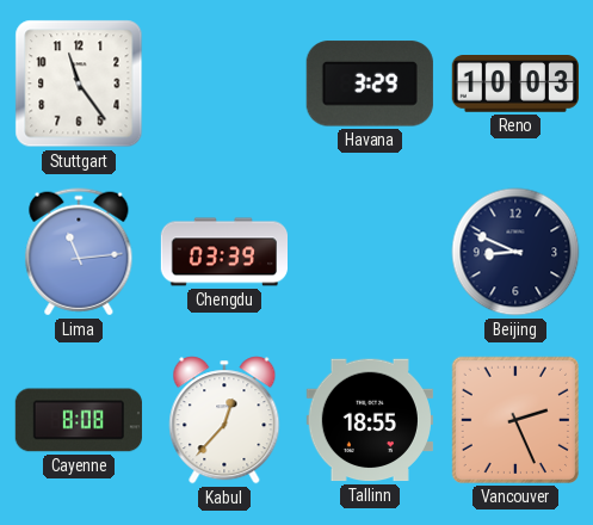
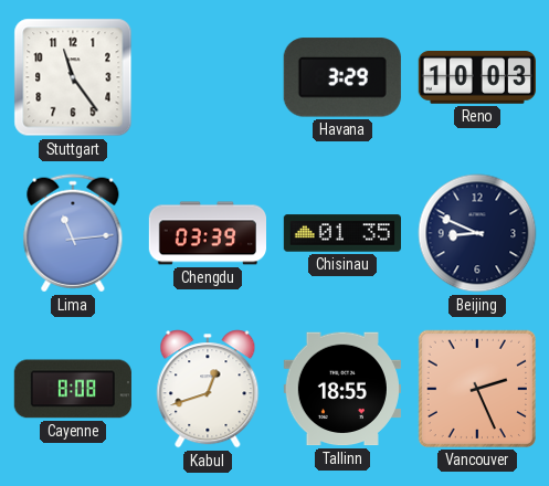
Chisinau: none -> 01:35 (341, 233)
Kabul: 12:37 -> 12:42 (208, 389)
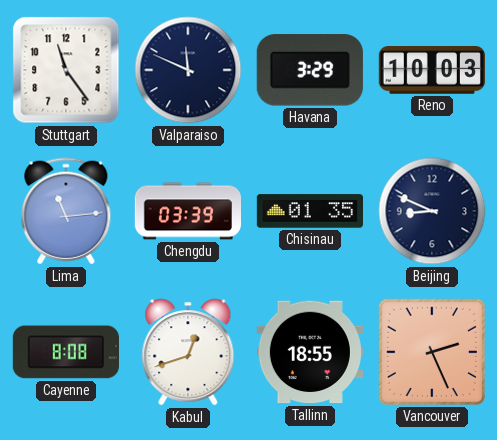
Valparaiso: none -> 11:49 (188, 70)
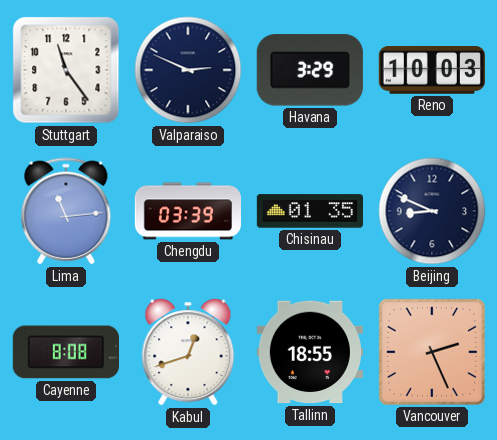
Valparaiso: 11:49 -> 2:49 (188, 70)
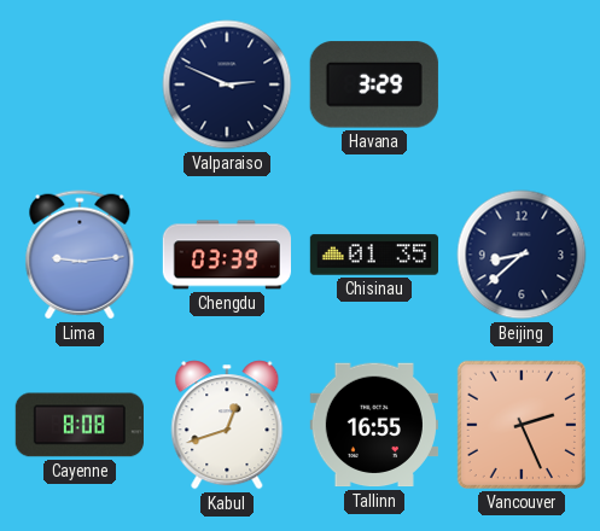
Stuttgart: 11:24 -> none (66, 70)
Reno: 10:03 -> none (432, 71)
Lima: 11:14 -> 9:14 (80, 255)
Beijing: 8:49 -> 8:38 (522, 255)
Tallinn: 18:55 -> 16:55 (374, 425)
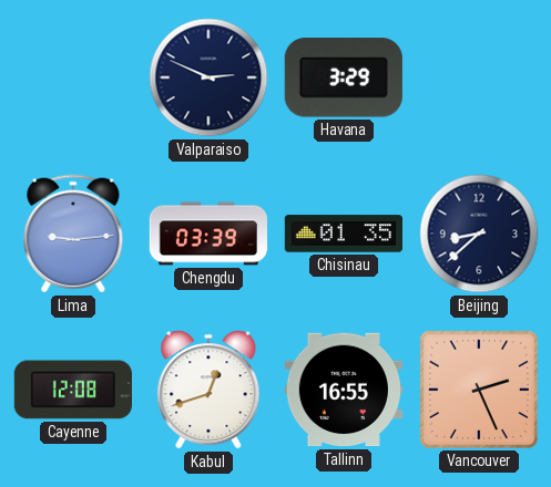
Cayenne: 8:08 -> 12:08 (73, 390)
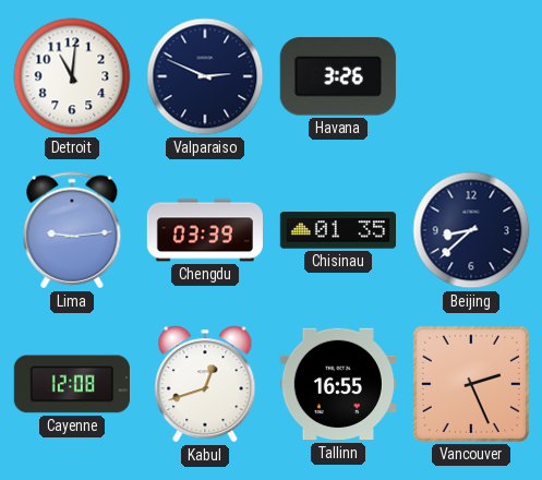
Detroit: none -> 11:01 (72, 76)
Havana: 3:29 -> 3:26 (338, 76)
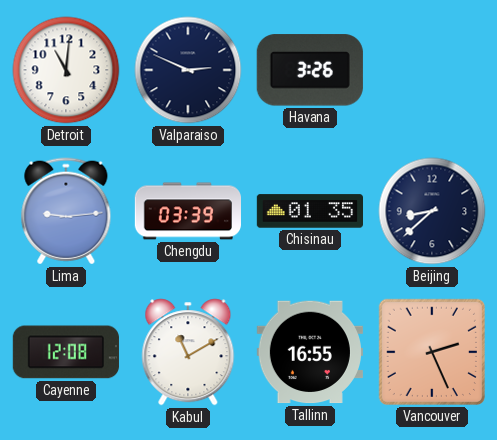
Kabul: 12:42 -> 11:10 (188, 352)
